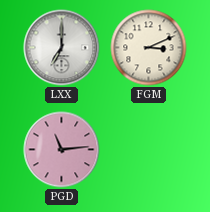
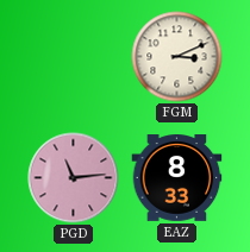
LXX: 7:00 -> none (62, 48)
EAZ: none -> 8:33 (177, 178)
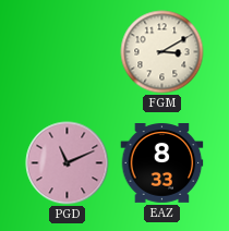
FGM: 3:11 -> 3:10 (162, 52)
PGD: 11:14 -> 11:11 (68, 163)
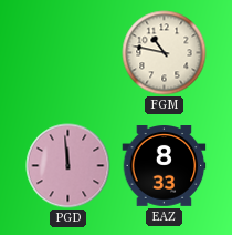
FGM: 3:10 -> 10:47 (165, 53)
PGD: 11:11 -> 11:59 (68, 166)
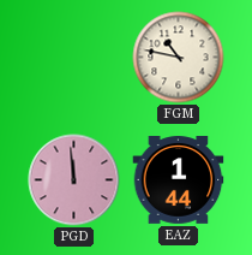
EAZ: 8:33 -> 1:44 (179, 180)
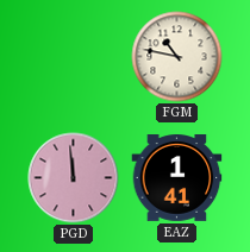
EAZ: 1:44 -> 1:41 (177, 178)
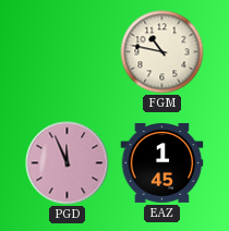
PGD: 11:59 -> 11:56 (68, 163)
EAZ: 1:41 -> 1:45 (162, 163)
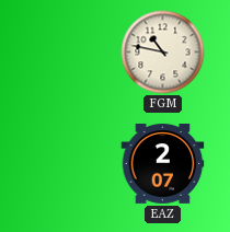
PGD: 11:56 -> none (68, 163)
EAZ: 1:45 -> 2:07 (163, 164)
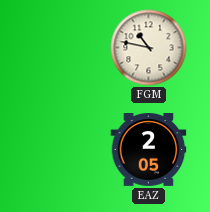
EAZ: 2:07 -> 2:05 (149, 150)
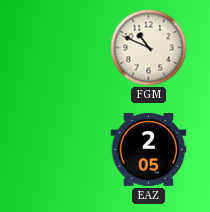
FGM: 10:47 -> 10:49 (149, 48)
